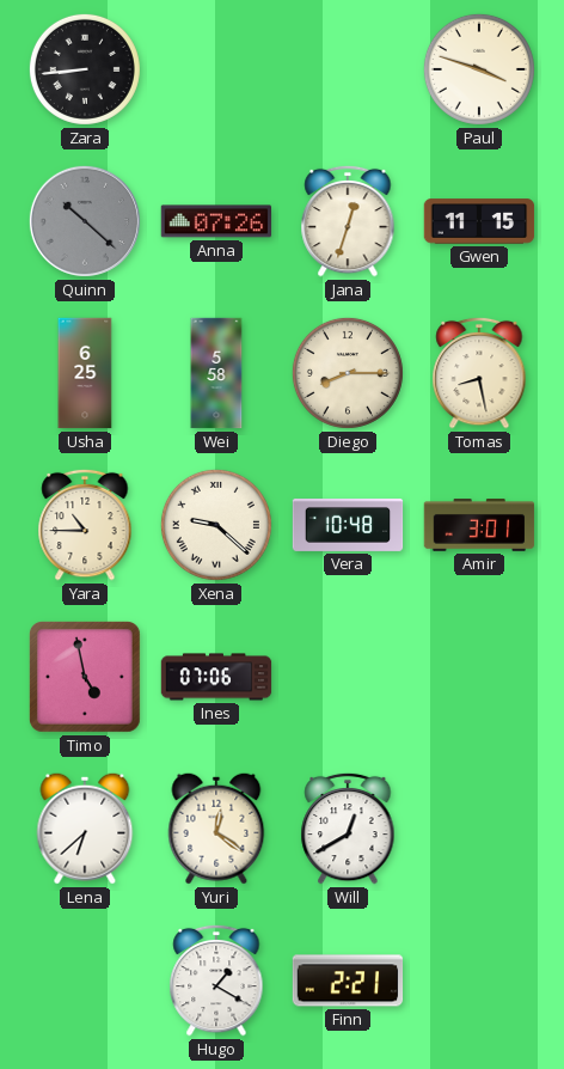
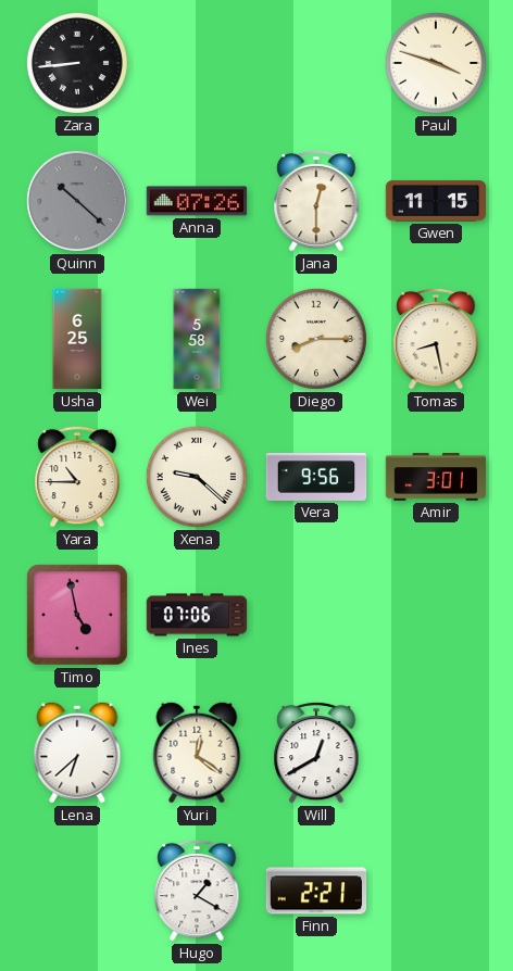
Jana: 12:33 -> 12:30 (316, 201)
Vera: 10:48 -> 9:56 (316, 477)
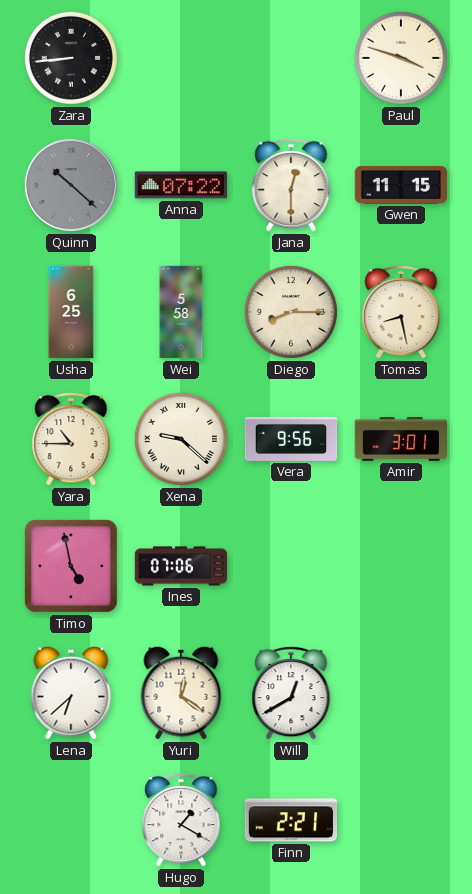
Anna: 07:26 -> 07:22 (181, 185)
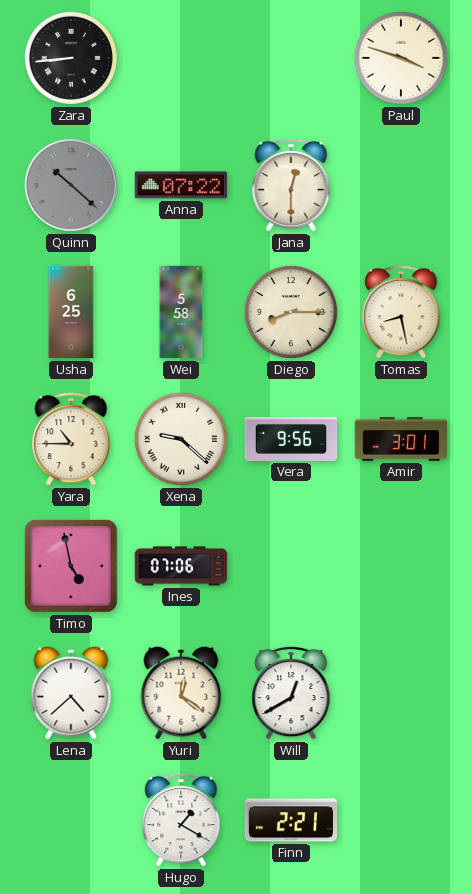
Gwen: 11:15 -> none (401, 185)
Lena: 6:38 -> 4:38 (71, 693)
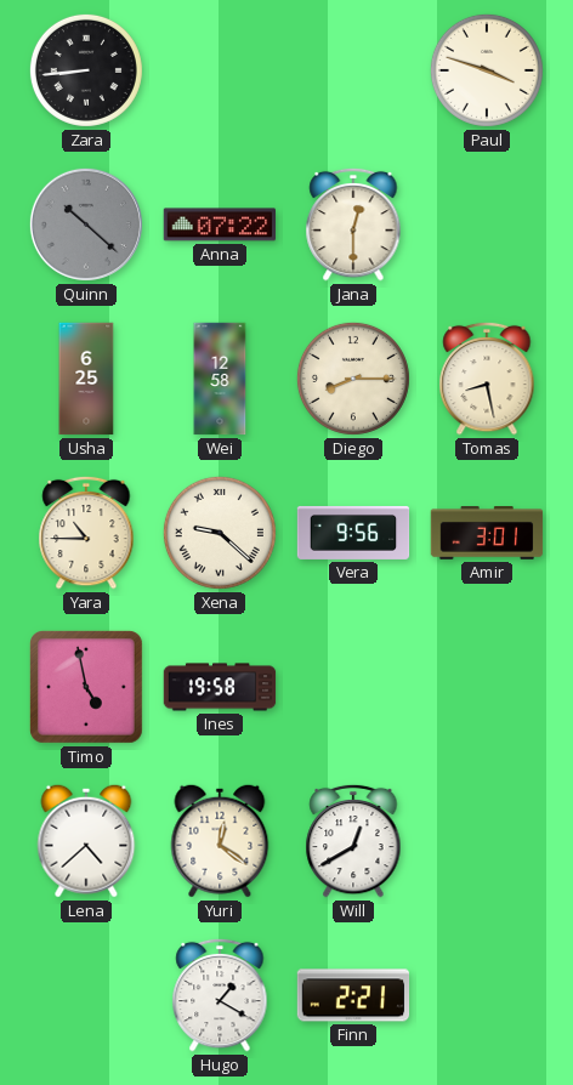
Wei: 5:58 -> 12:58 (220, 379)
Ines: 07:06 -> 19:58 (220, 687)
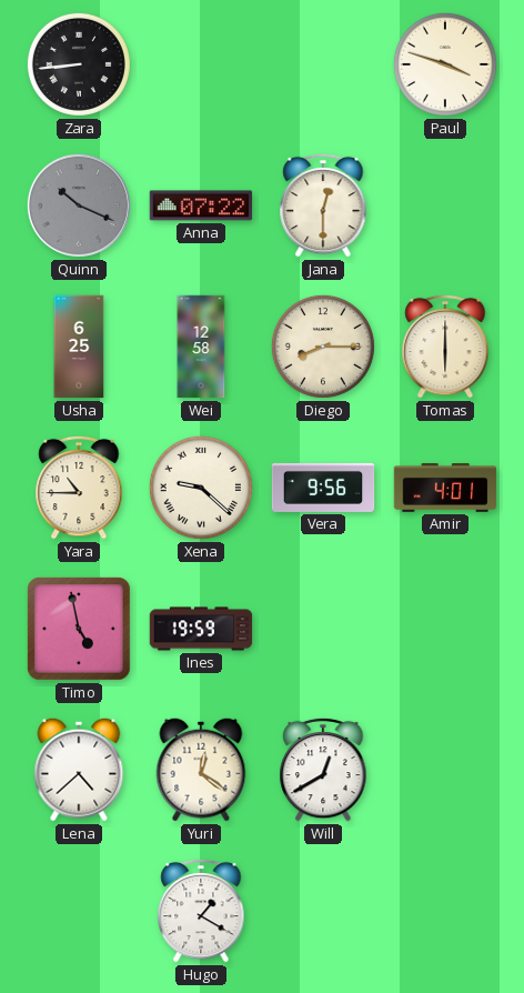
Quinn: 10:22 -> 10:19 (79, 205)
Tomas: 8:28 -> 6:00 (445, 347)
Amir: 3:01 -> 4:01 (445, 489)
Ines: 19:58 -> 19:59 (201, 629)
Finn: 2:21 -> none (353, 995)
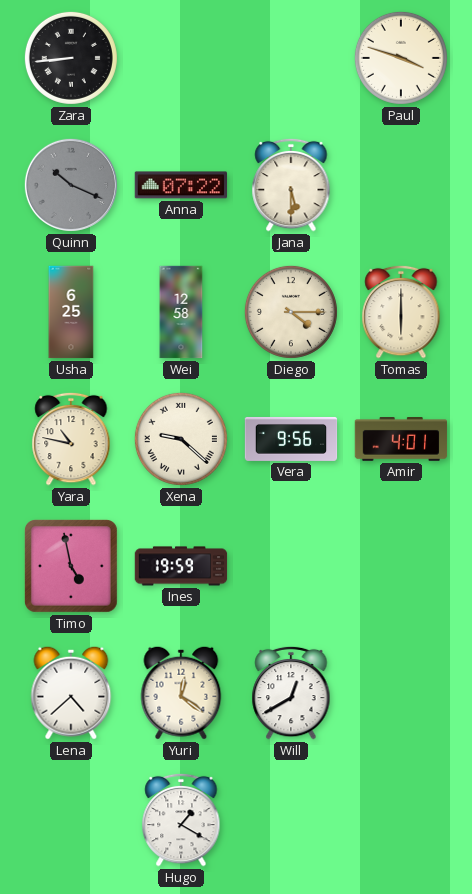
Jana: 12:30 -> 5:30 (291, 185)
Diego: 8:15 -> 4:15 (291, 312)
Yara: 10:45 -> 10:47 (71, 439)
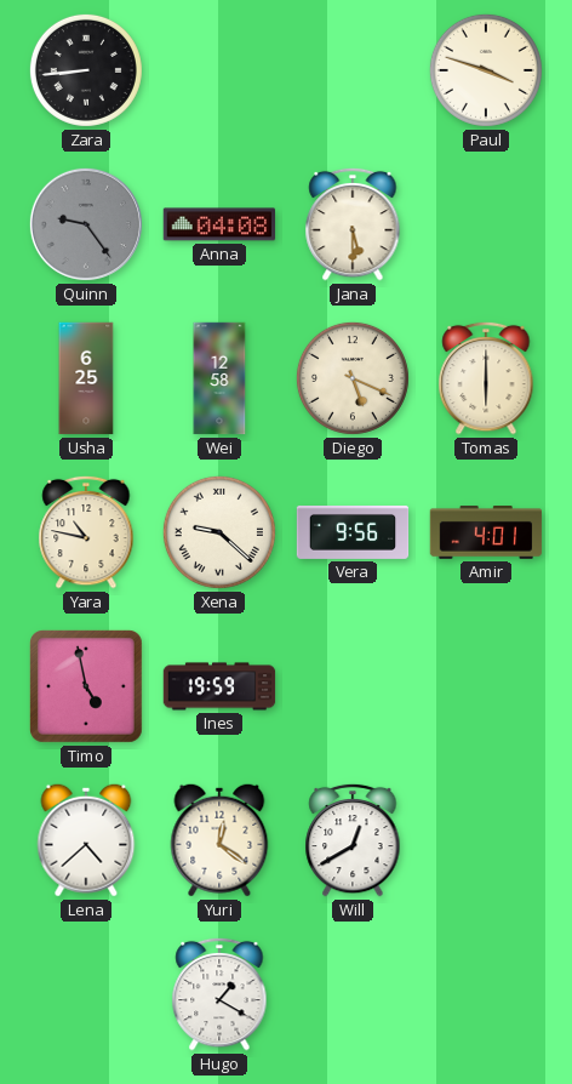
Quinn: 10:19 -> 9:24 (86, 224)
Anna: 07:22 -> 04:08 (219, 224)
Diego: 4:15 -> 5:19 (353, 378)
